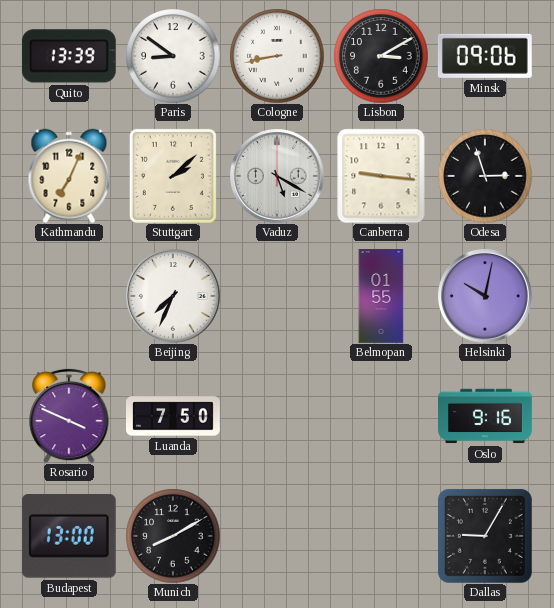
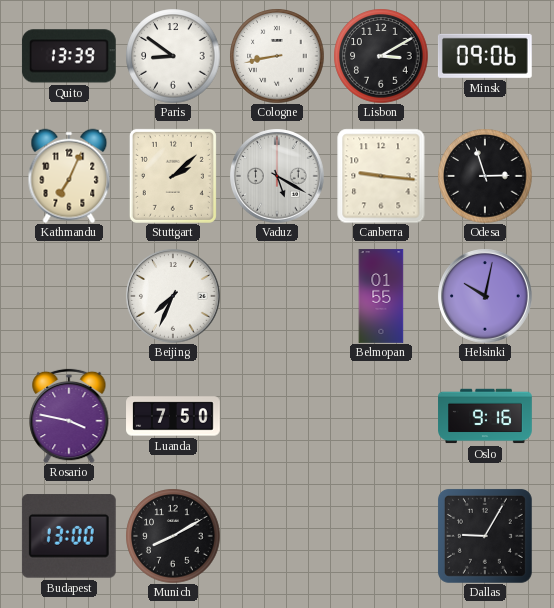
Rosario: 3:49 -> 3:47 (69, 416)
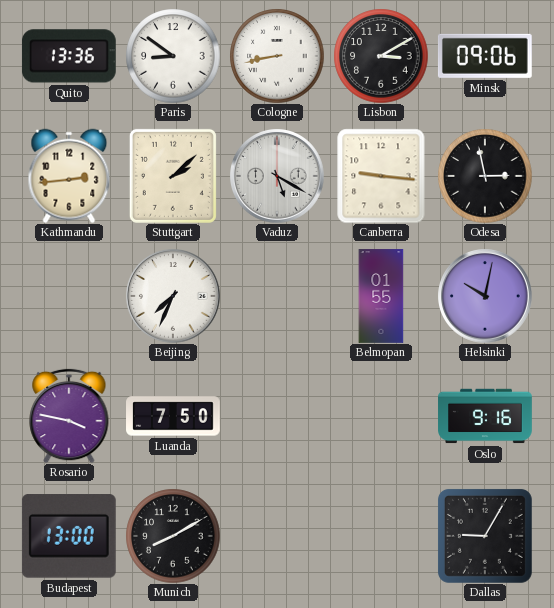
Quito: 13:39 -> 13:36 (69, 56)
Kathmandu: 7:04 -> 2:44 (69, 176)
Odesa: 2:57 -> 2:58 (485, 176)
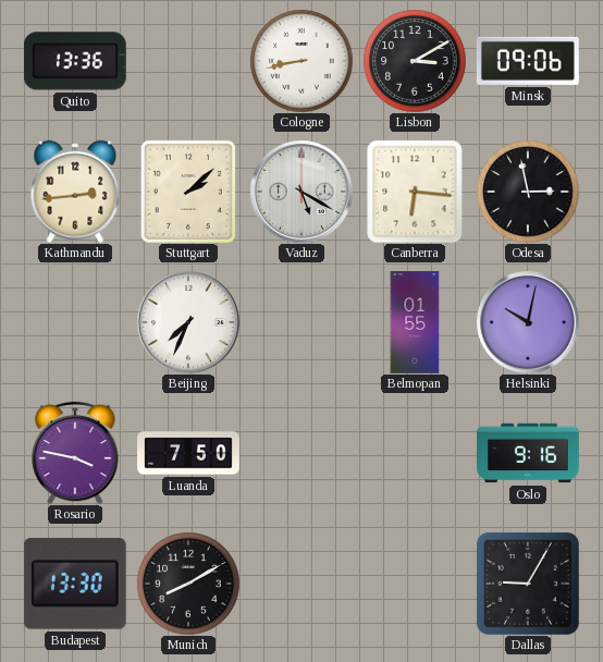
Paris: 8:51 -> none (173, 56)
Canberra: 9:16 -> 6:16 (415, 192)
Budapest: 13:00 -> 13:30 (75, 585)
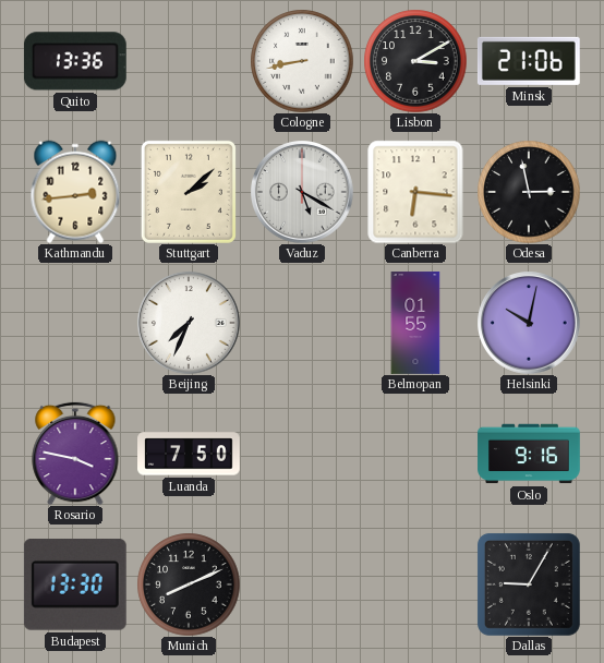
Minsk: 09:06 -> 21:06 (529, 61)
Munich: 8:10 -> 8:11 (189, 584)
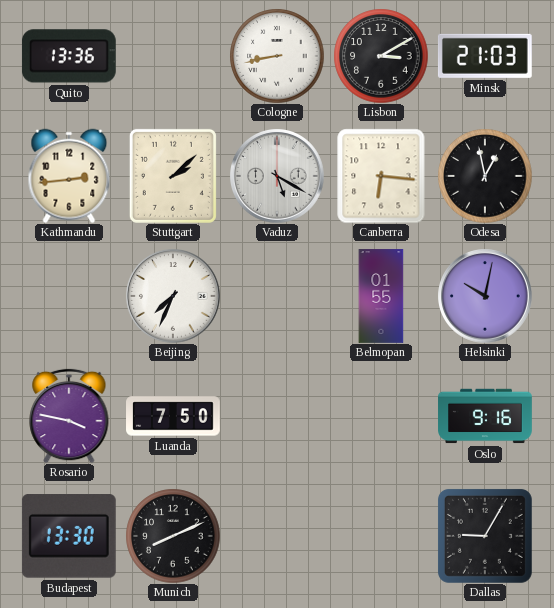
Minsk: 21:06 -> 21:03 (485, 56)
Odesa: 2:58 -> 12:58 (485, 176)
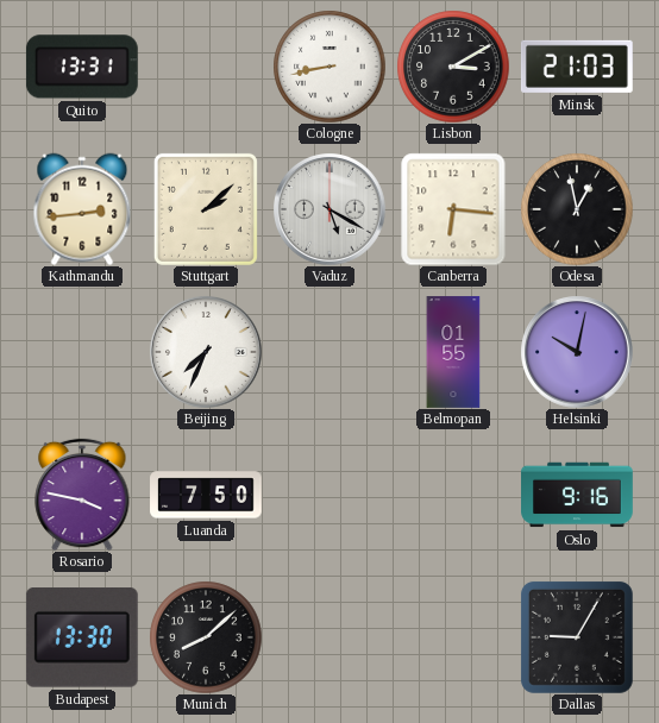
Quito: 13:36 -> 13:31 (82, 67)
Munich: 8:11 -> 8:08 (206, 637)
